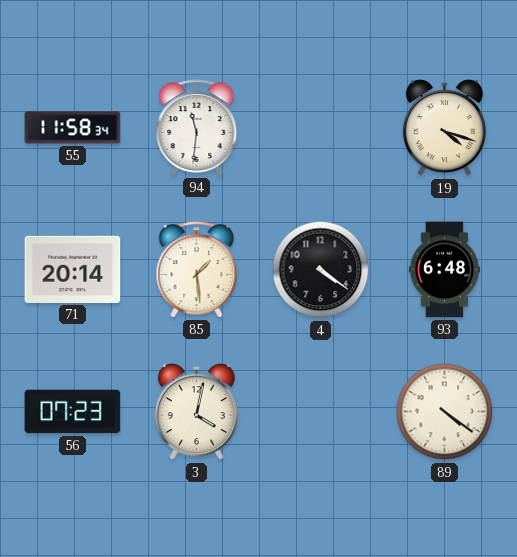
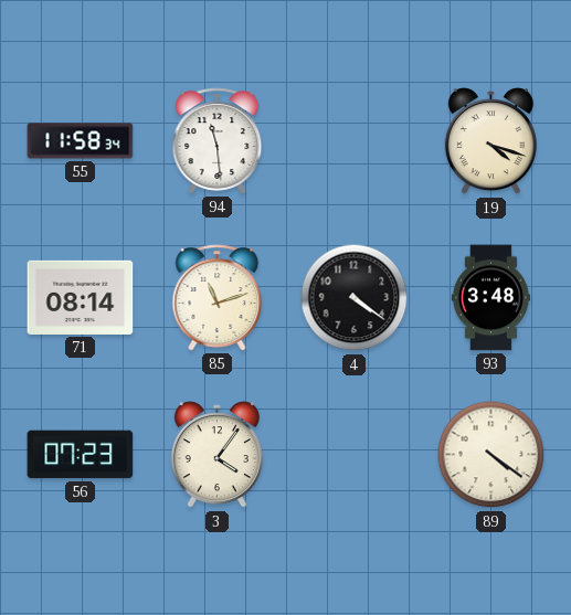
94: 11:31 -> 11:29 (218, 141)
71: 20:14 -> 08:14 (81, 297)
85: 1:29 -> 11:12 (218, 298)
93: 6:48 -> 3:48 (490, 298)
3: 4:02 -> 4:06 (216, 455)
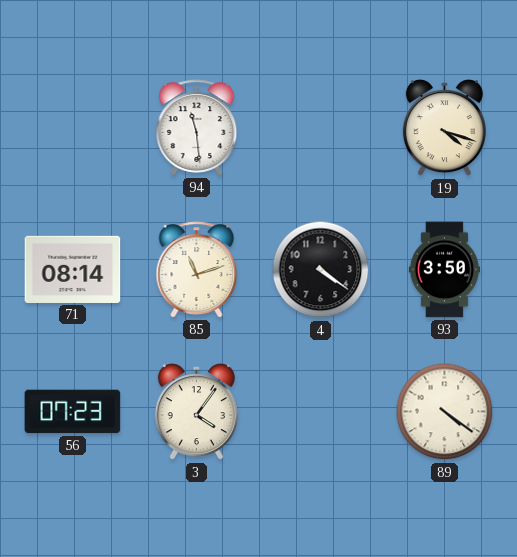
55: 11:58 -> none (81, 141)
93: 3:48 -> 3:50 (444, 270)
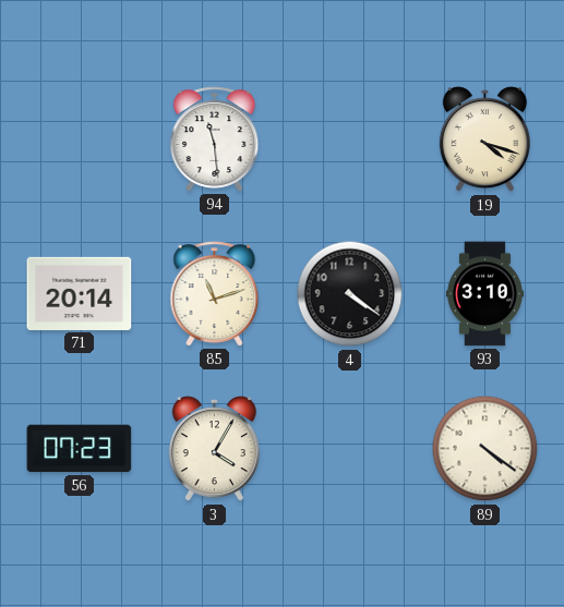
71: 08:14 -> 20:14 (80, 293)
93: 3:50 -> 3:10 (484, 294)
3: 4:06 -> 4:05 (214, 449)
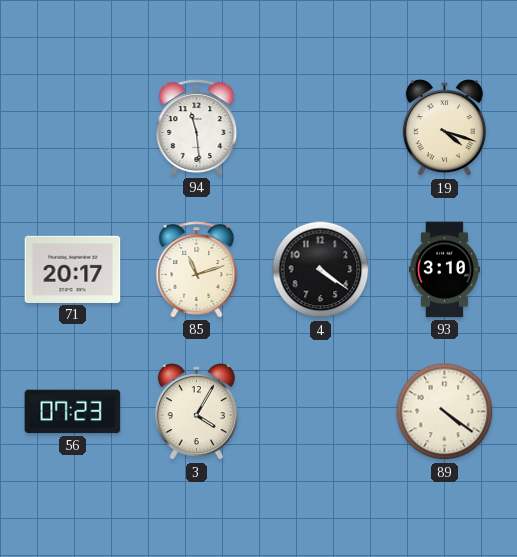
71: 20:14 -> 20:17 (73, 269)
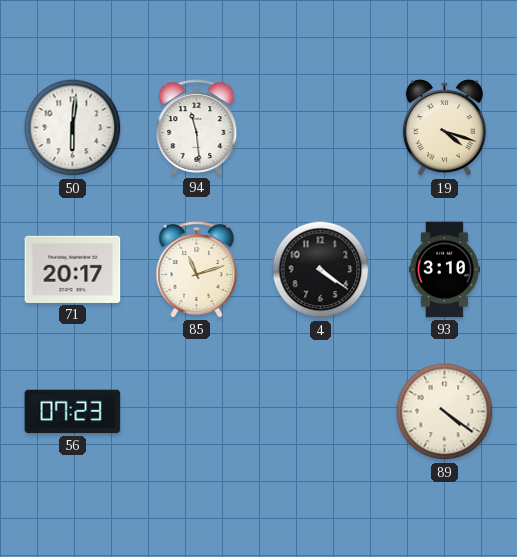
50: none -> 6:01 (73, 128)
3: 4:05 -> none (196, 412)
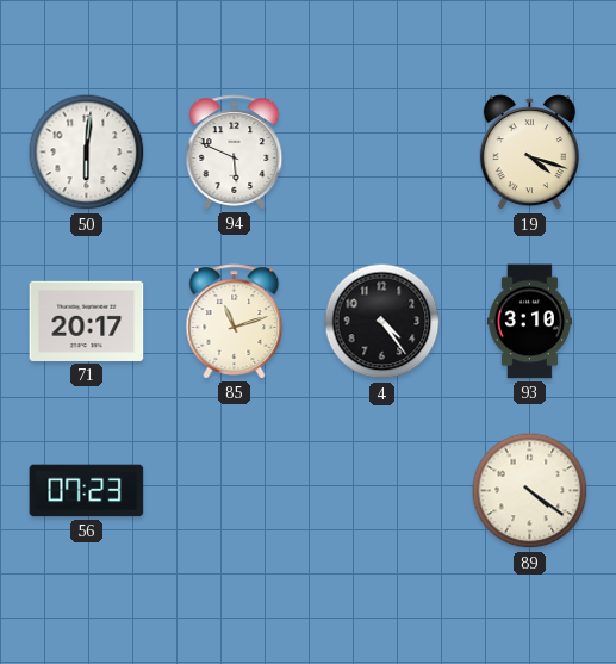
94: 11:29 -> 5:49 (235, 153)
4: 4:21 -> 4:24 (382, 322)
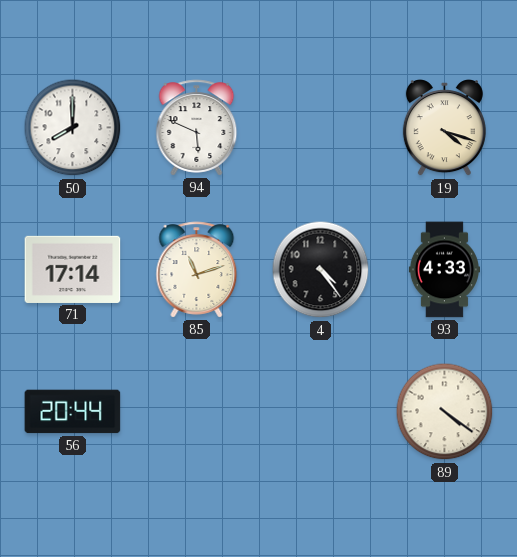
50: 6:01 -> 8:00 (73, 128)
71: 20:17 -> 17:14 (73, 269)
93: 3:10 -> 4:33 (444, 270)
56: 07:23 -> 20:44 (73, 412)
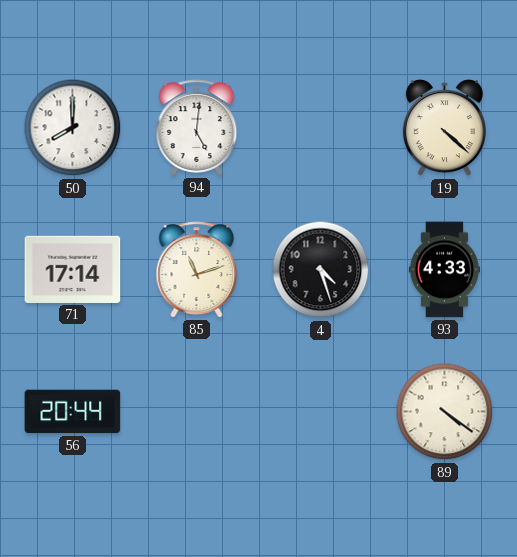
94: 5:49 -> 5:01 (197, 128)
19: 4:18 -> 4:22 (444, 128)
4: 4:24 -> 4:27 (321, 270)
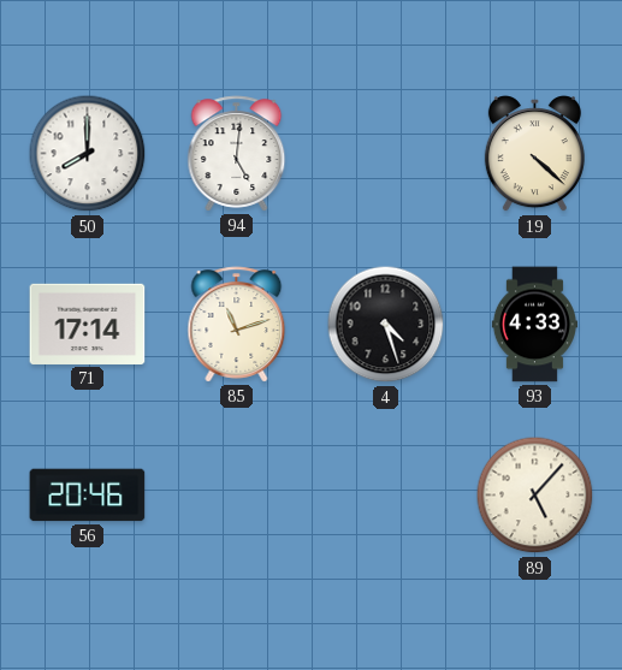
56: 20:44 -> 20:46 (88, 496)
89: 4:21 -> 5:07 (535, 496)
